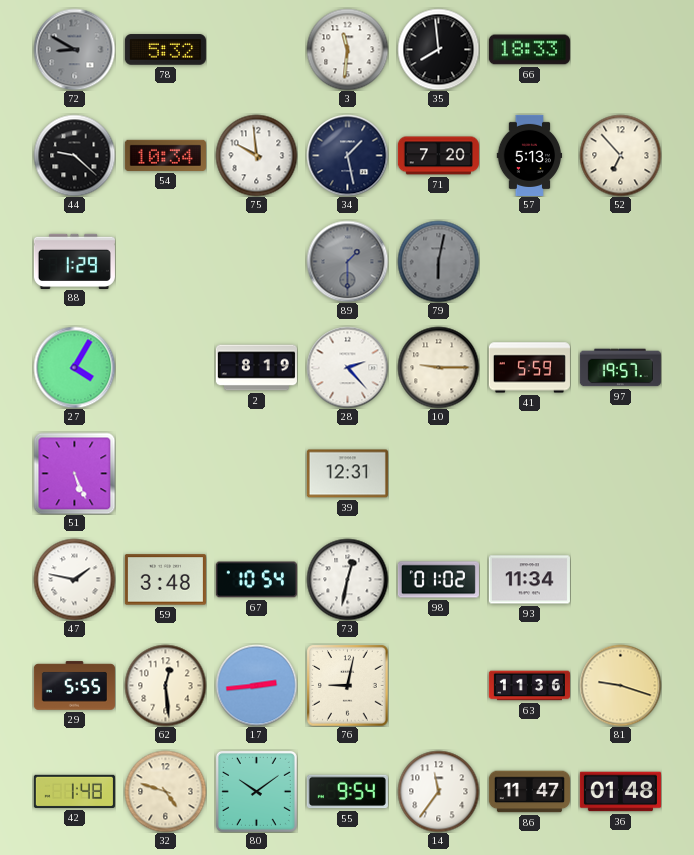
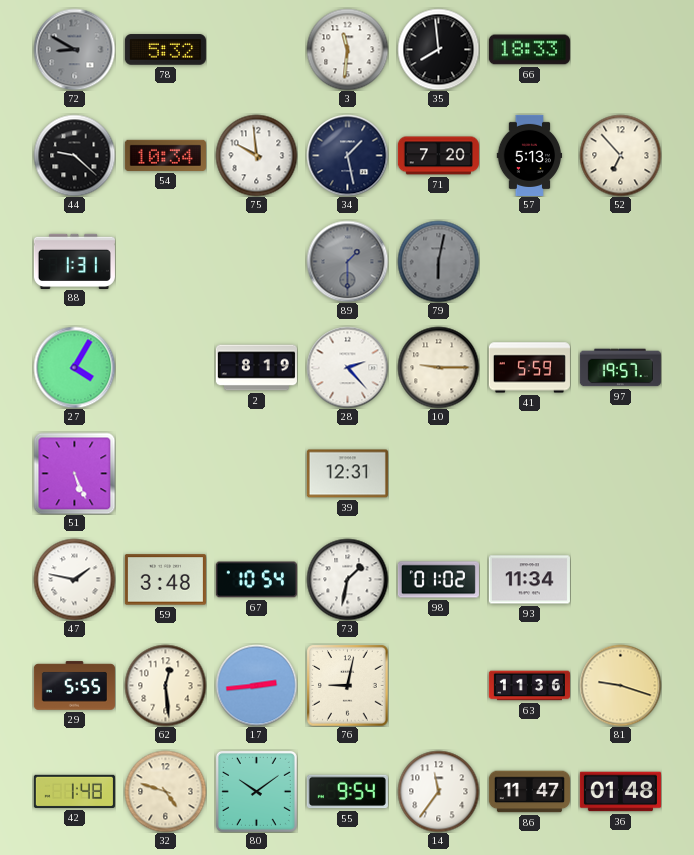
88: 1:29 -> 1:31 (74, 261)
73: 12:32 -> 1:32 (347, 579)
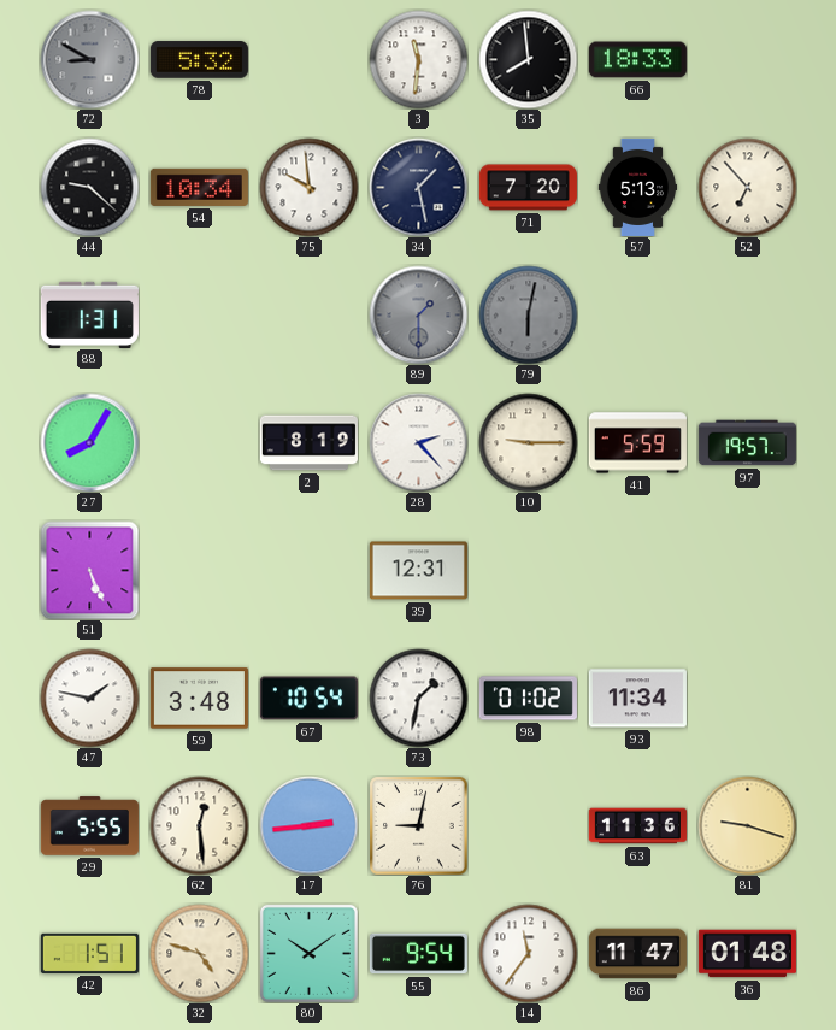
27: 4:05 -> 8:05 (89, 442)
42: 1:48 -> 1:51 (89, 953)
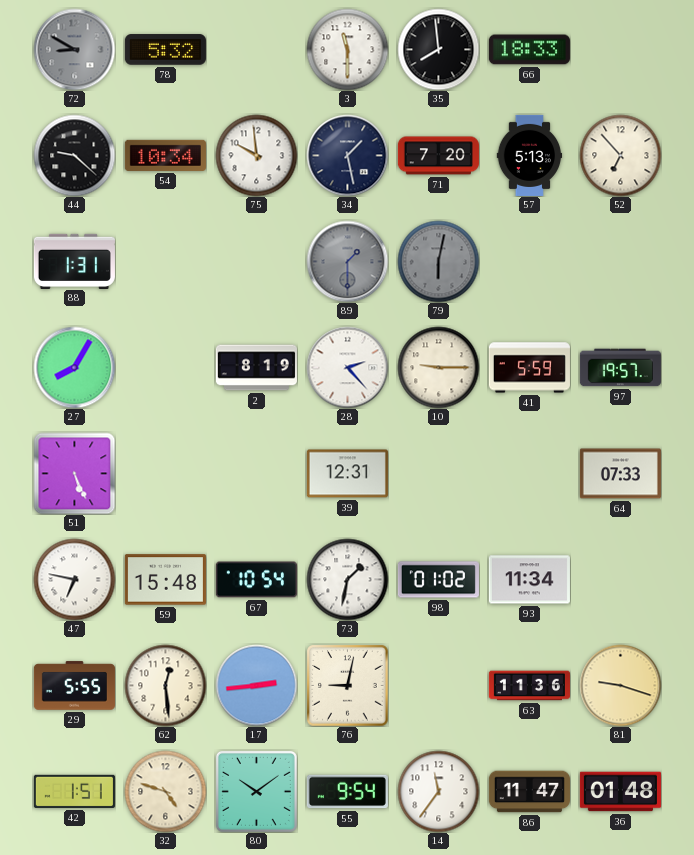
3: 11:31 -> 11:30 (347, 49)
64: none -> 07:33 (620, 474)
47: 1:47 -> 6:47 (74, 579)
59: 3:48 -> 15:48 (165, 580)
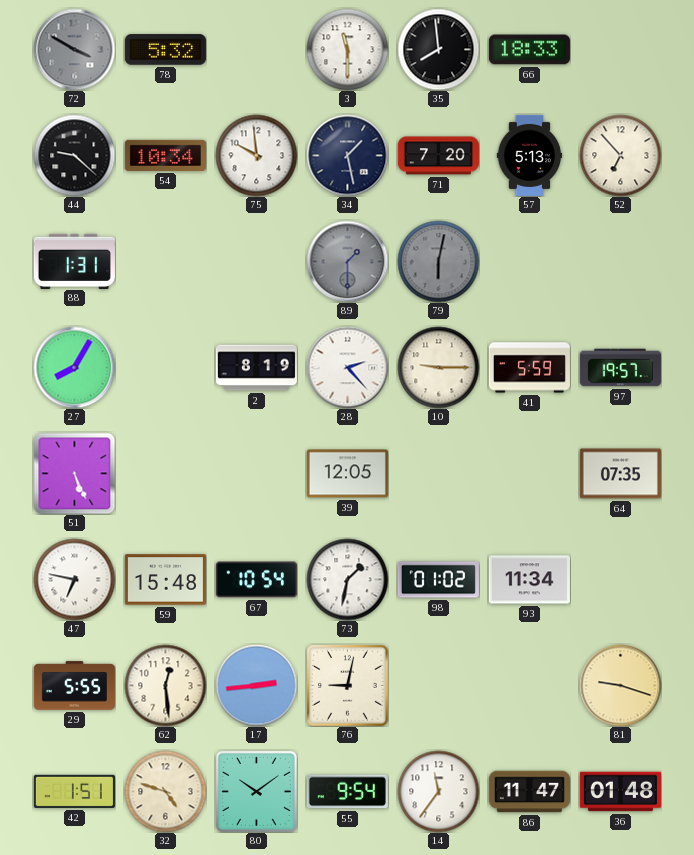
72: 8:50 -> 3:50 (74, 49)
39: 12:31 -> 12:05 (347, 474)
64: 07:33 -> 07:35 (620, 474)
63: 11:36 -> none (529, 686)
